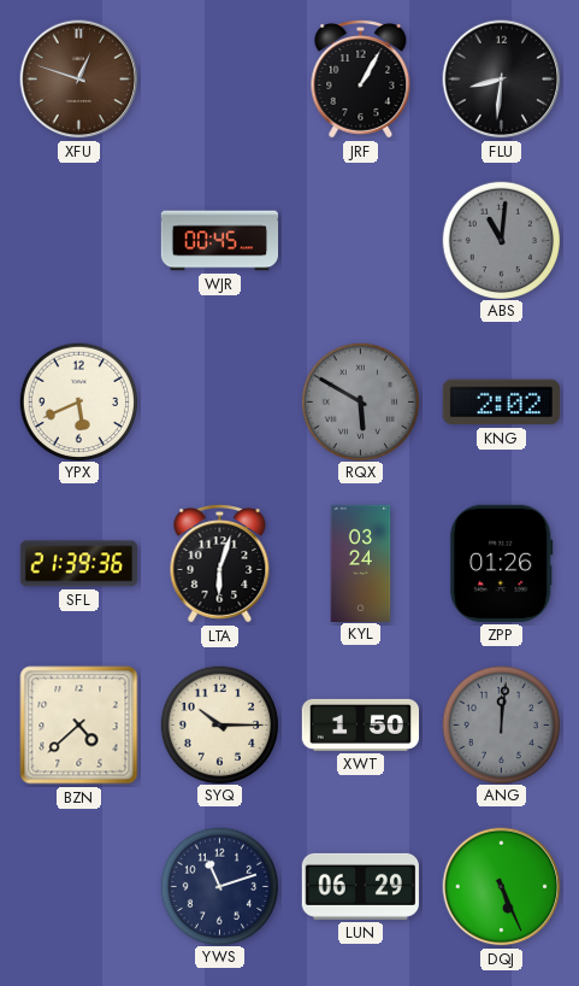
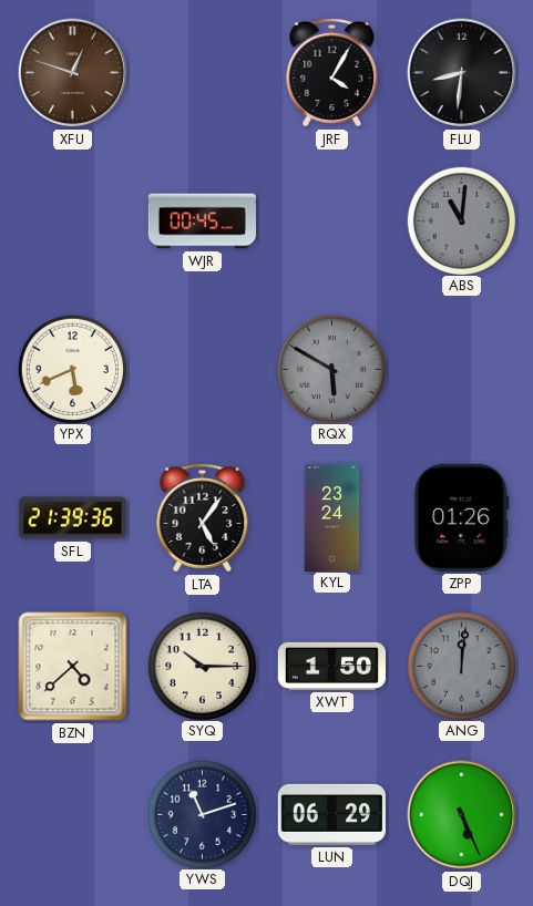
JRF: 1:05 -> 4:05 (332, 73)
KNG: 2:02 -> none (501, 403)
LTA: 6:03 -> 5:06 (203, 518)
KYL: 03:24 -> 23:24 (332, 517)
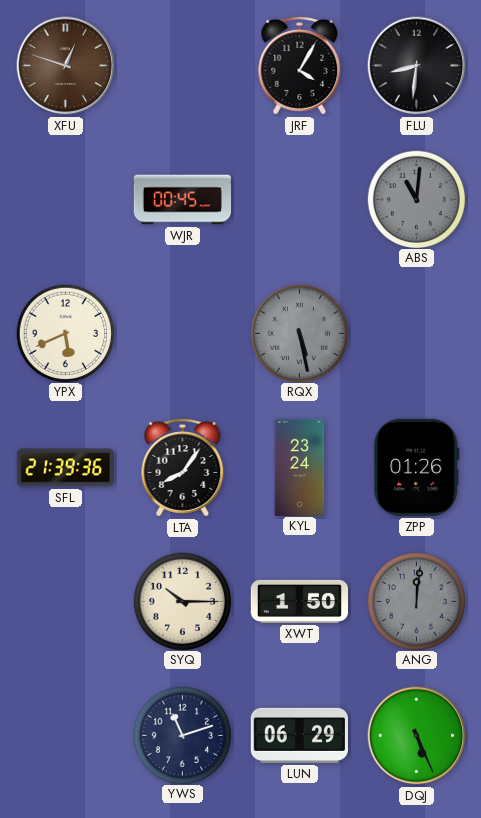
RQX: 5:50 -> 5:28 (299, 333)
LTA: 5:06 -> 8:06 (183, 468)
BZN: 4:38 -> none (73, 667)
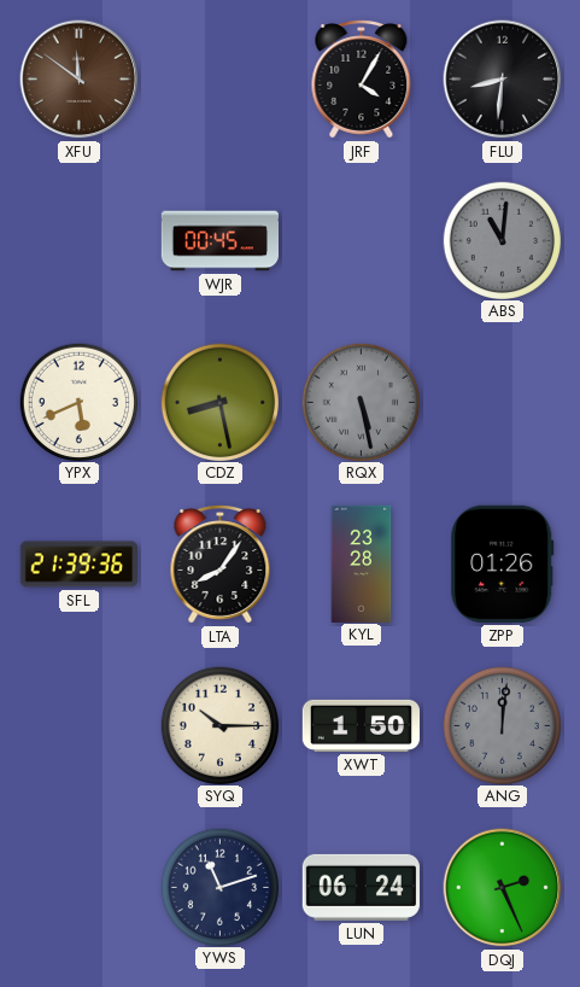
XFU: 12:48 -> 11:51 (80, 80)
CDZ: none -> 8:28 (219, 402)
KYL: 23:24 -> 23:28 (362, 563)
LUN: 06:29 -> 06:24 (361, 887)
DQJ: 5:26 -> 2:26 (503, 888)
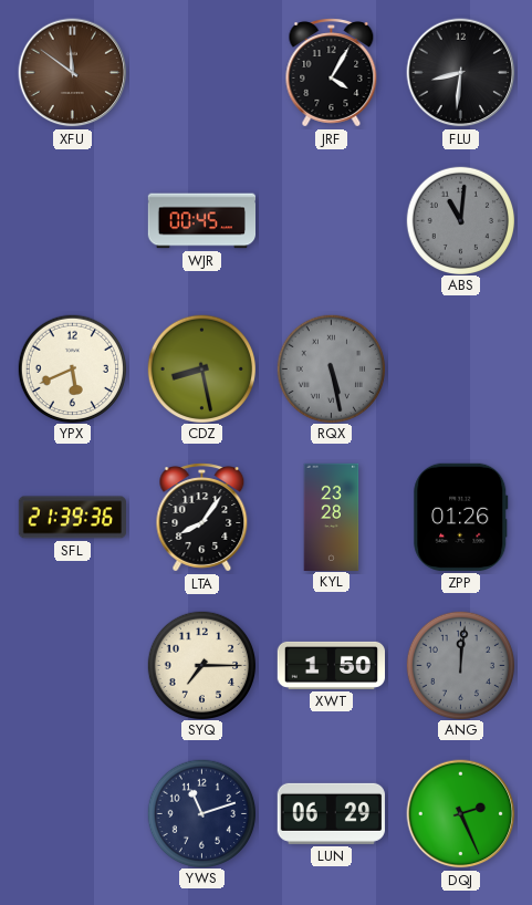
SYQ: 10:15 -> 7:15 (201, 665)
LUN: 06:24 -> 06:29 (331, 813)
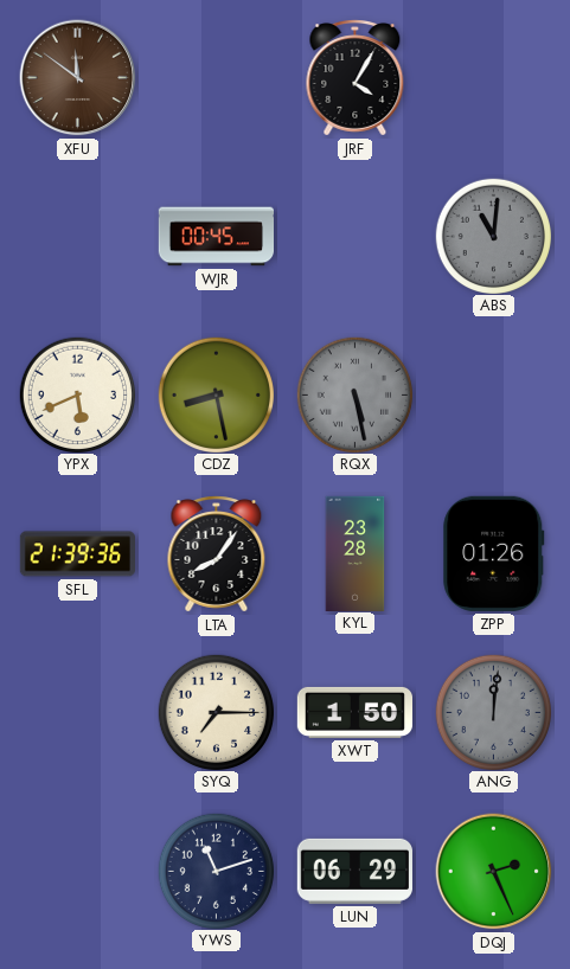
FLU: 8:31 -> none (461, 73)
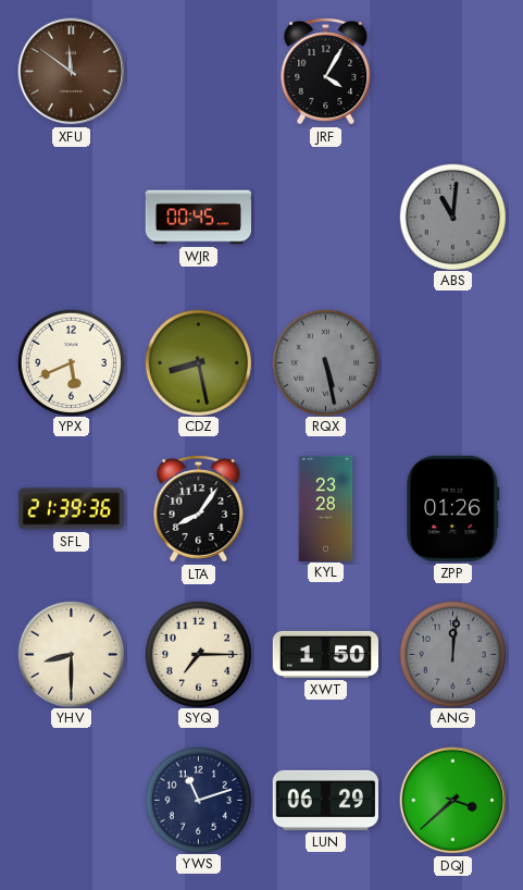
YHV: none -> 8:30 (71, 654)
DQJ: 2:26 -> 3:38 (453, 801)
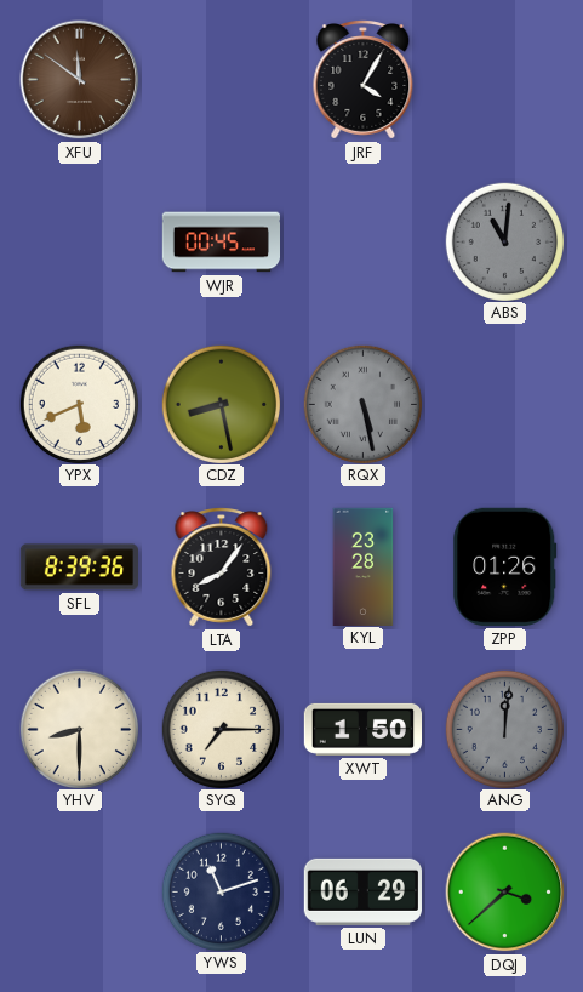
SFL: 21:39 -> 8:39 (79, 568)
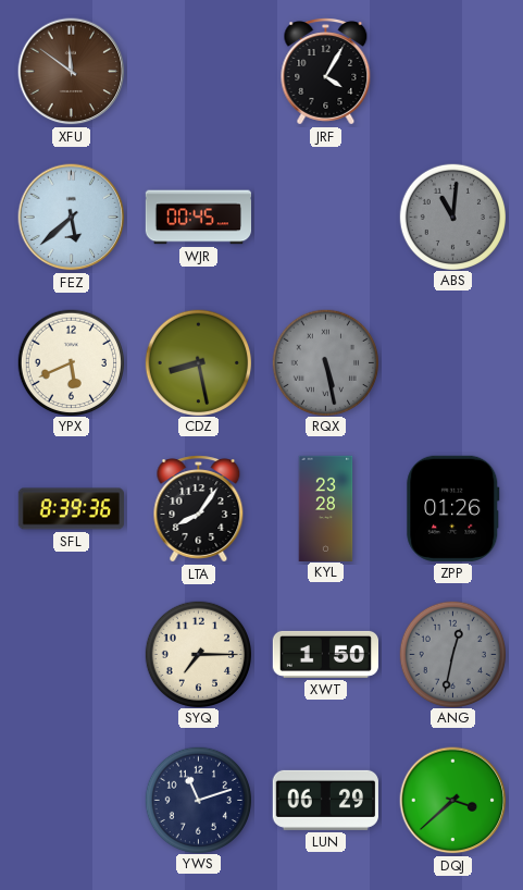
FEZ: none -> 5:38 (72, 218)
YHV: 8:30 -> none (79, 729)
ANG: 12:01 -> 12:32 (452, 654)
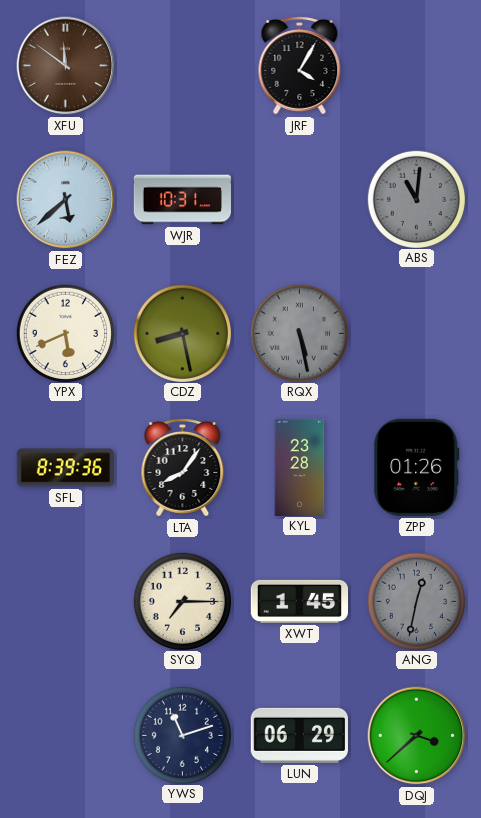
WJR: 00:45 -> 10:31 (182, 200)
XWT: 1:50 -> 1:45 (299, 601)
